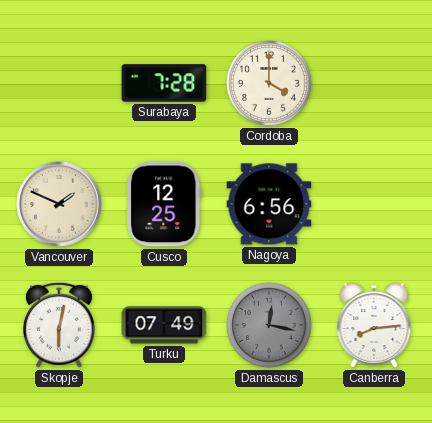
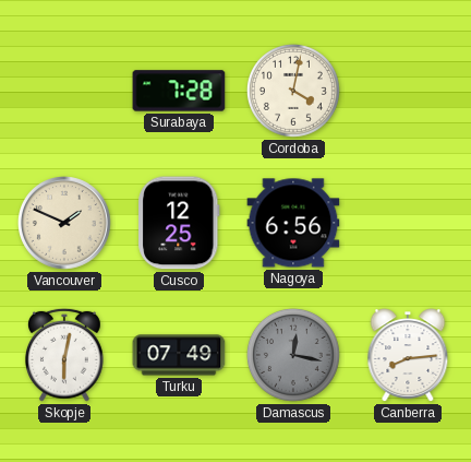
Cordoba: 4:00 -> 4:02 (293, 91)
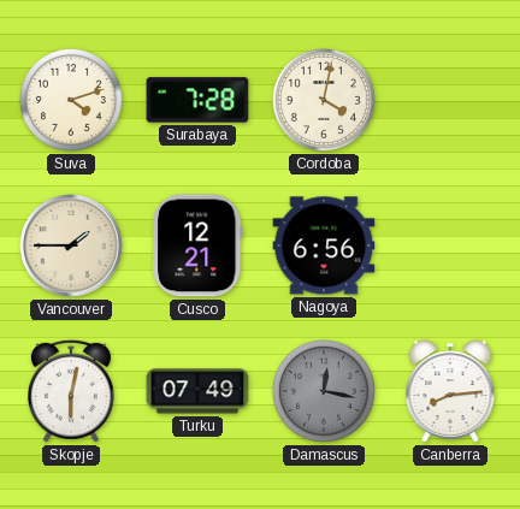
Suva: none -> 4:12 (71, 100)
Vancouver: 1:49 -> 1:45 (72, 247)
Cusco: 12:25 -> 12:21 (197, 245)
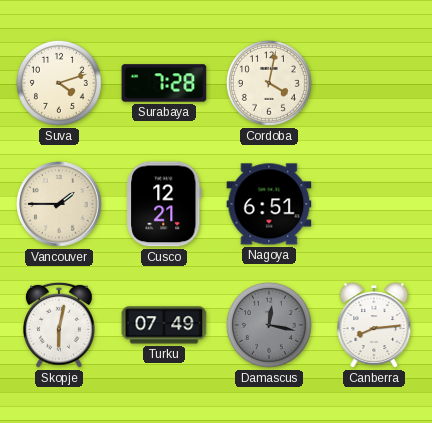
Nagoya: 6:56 -> 6:51 (269, 204)
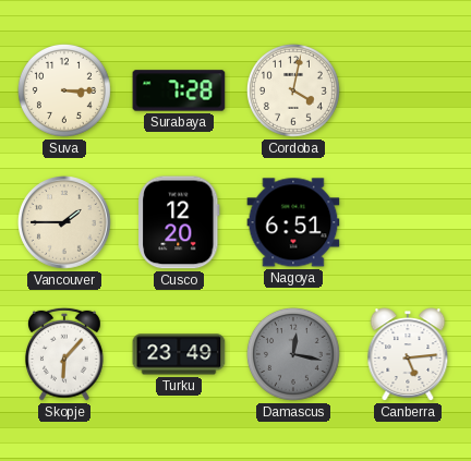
Suva: 4:12 -> 3:15 (64, 90)
Cusco: 12:21 -> 12:20 (179, 222)
Skopje: 6:02 -> 6:07 (64, 354)
Turku: 07:49 -> 23:49 (179, 354)
Canberra: 8:14 -> 5:14 (408, 354)
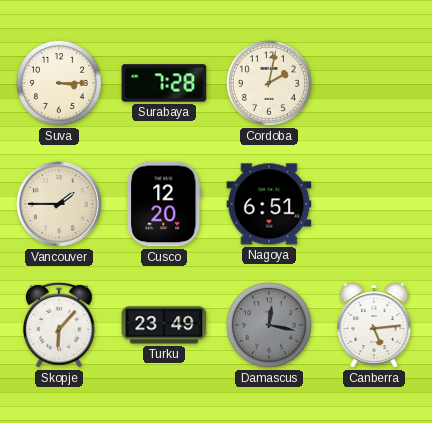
Cordoba: 4:02 -> 2:02 (269, 83)
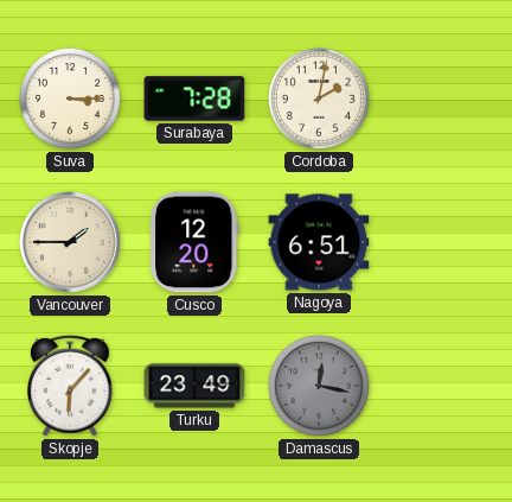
Canberra: 5:14 -> none (374, 325)
